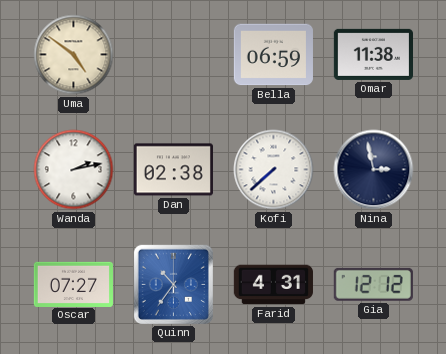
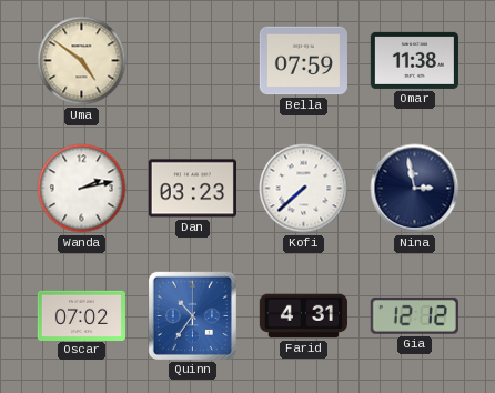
Bella: 06:59 -> 07:59 (303, 61)
Dan: 02:38 -> 03:23 (192, 189)
Oscar: 07:27 -> 07:02 (81, 315)
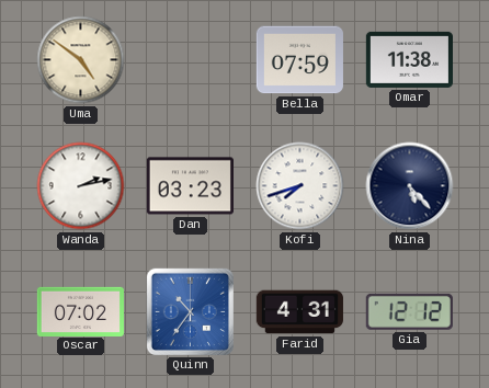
Kofi: 7:38 -> 7:42 (300, 186)
Nina: 2:58 -> 5:23 (410, 186)
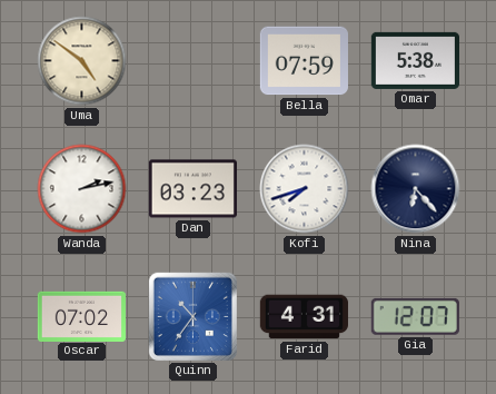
Omar: 11:38 -> 5:38 (415, 60)
Nina: 5:23 -> 6:23 (416, 189)
Gia: 12:12 -> 12:07 (415, 316)
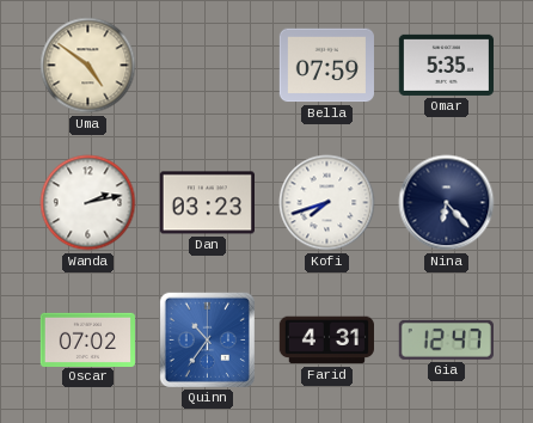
Omar: 5:38 -> 5:35 (446, 65)
Gia: 12:07 -> 12:47 (446, 339)
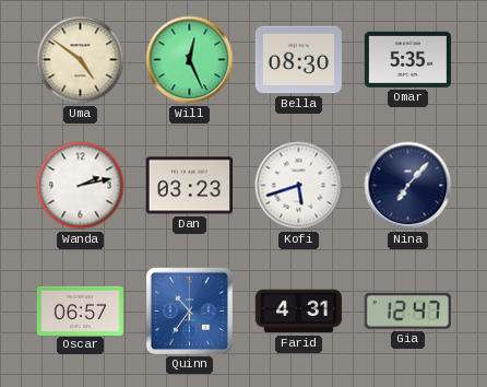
Will: none -> 12:26 (190, 60)
Bella: 07:59 -> 08:30 (298, 60)
Kofi: 7:42 -> 5:42 (299, 186)
Nina: 6:23 -> 7:07 (408, 186)
Oscar: 07:02 -> 06:57 (80, 310)
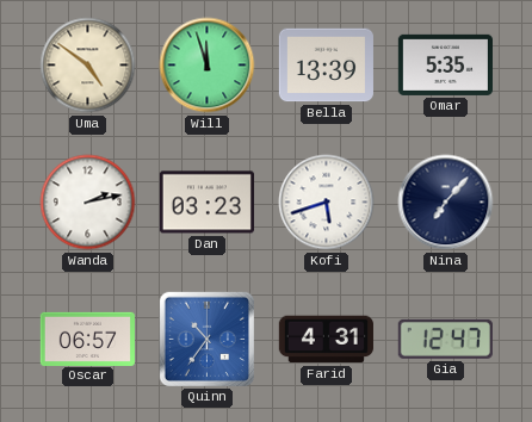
Will: 12:26 -> 11:57 (208, 66)
Bella: 08:30 -> 13:39 (326, 66)
